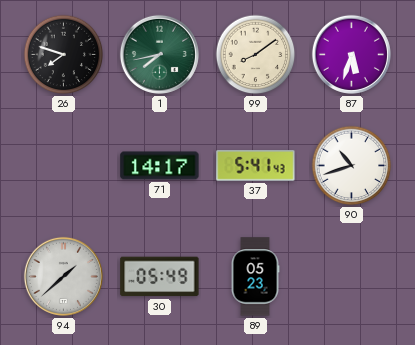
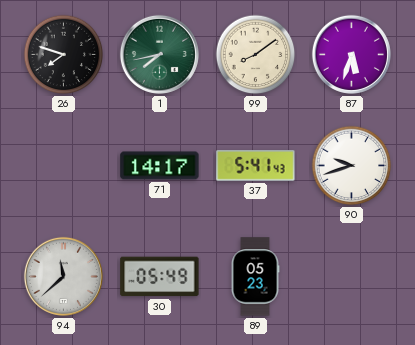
90: 10:42 -> 9:42 (352, 166)
94: 1:38 -> 11:38 (63, 276)
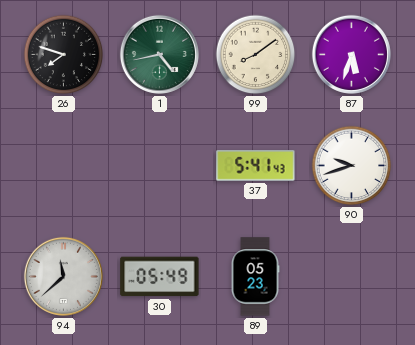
1: 7:43 -> 4:43 (159, 54)
71: 14:17 -> none (160, 166)
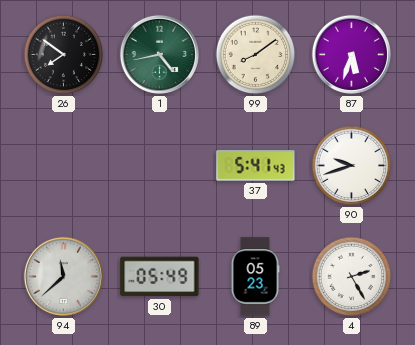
26: 7:48 -> 7:51 (64, 55)
4: none -> 2:25 (352, 277)
